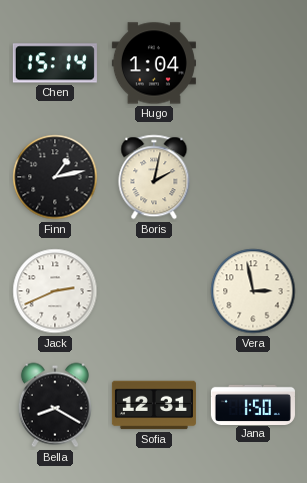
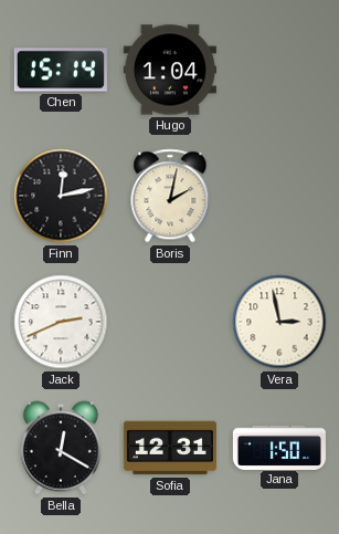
Finn: 1:13 -> 12:13 (61, 196)
Bella: 8:20 -> 12:20 (61, 448)
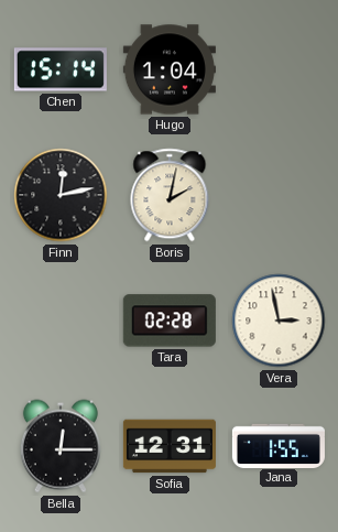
Jack: 2:41 -> none (61, 322)
Tara: none -> 02:28 (170, 321)
Bella: 12:20 -> 12:15 (61, 446)
Jana: 1:50 -> 1:55 (279, 445)
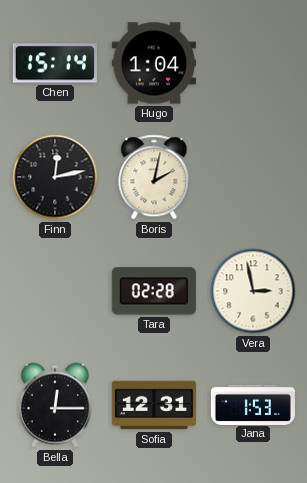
Jana: 1:55 -> 1:53 (253, 404)
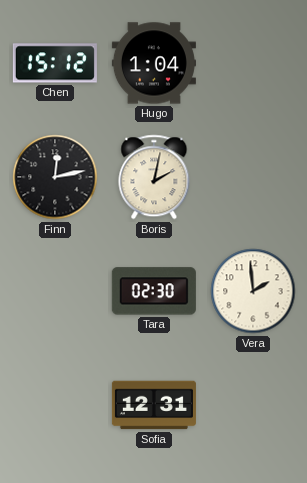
Chen: 15:14 -> 15:12 (55, 63)
Tara: 02:28 -> 02:30 (154, 291)
Vera: 2:58 -> 1:59 (253, 291)
Bella: 12:15 -> none (55, 405)
Jana: 1:53 -> none (253, 404)
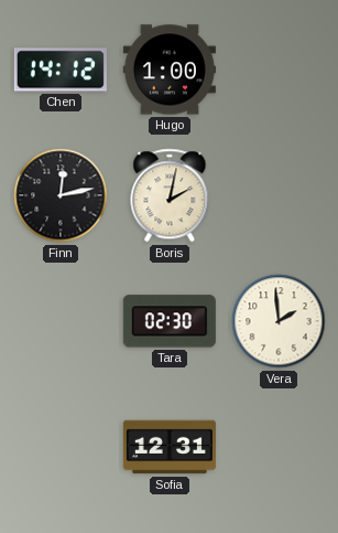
Chen: 15:12 -> 14:12 (61, 70)
Hugo: 1:04 -> 1:00 (170, 70)
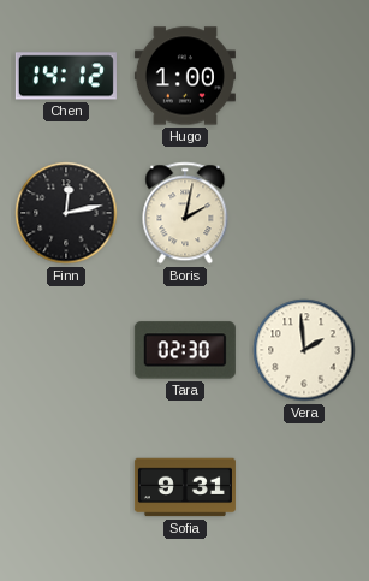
Sofia: 12:31 -> 9:31 (185, 487)
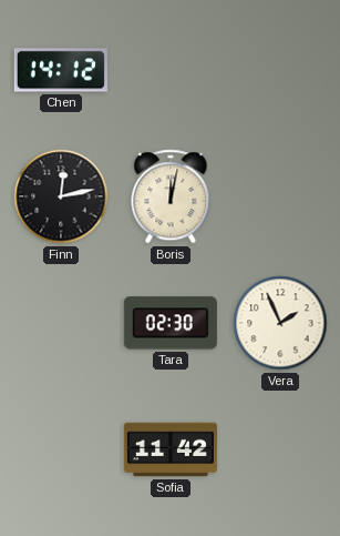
Hugo: 1:00 -> none (185, 76)
Boris: 2:02 -> 12:02 (171, 196)
Vera: 1:59 -> 1:56 (280, 323)
Sofia: 9:31 -> 11:42 (171, 449)
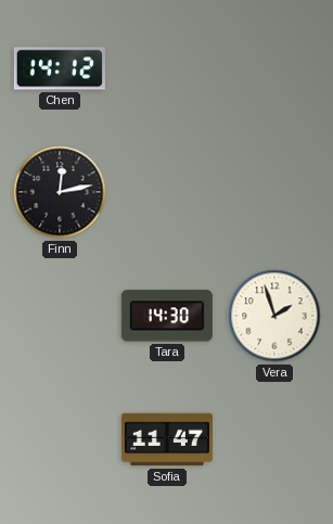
Boris: 12:02 -> none (171, 196)
Tara: 02:30 -> 14:30 (167, 316)
Vera: 1:56 -> 1:57 (274, 316)
Sofia: 11:42 -> 11:47 (167, 439)
